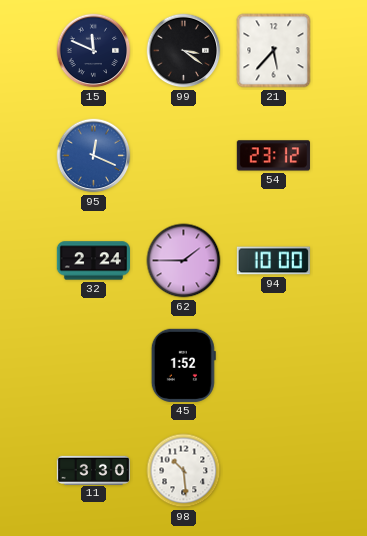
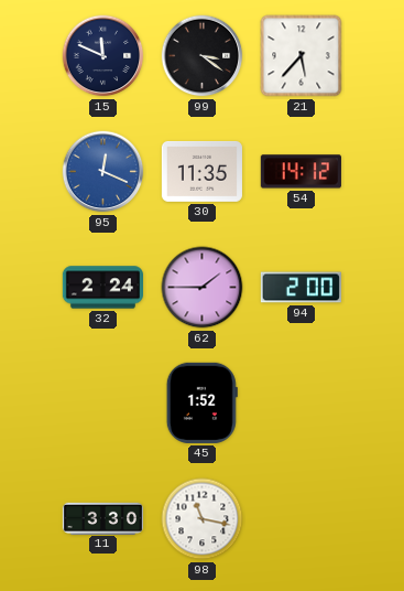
30: none -> 11:35 (201, 172)
54: 23:12 -> 14:12 (301, 172)
94: 10:00 -> 2:00 (301, 288)
98: 10:29 -> 11:17 (203, 519)
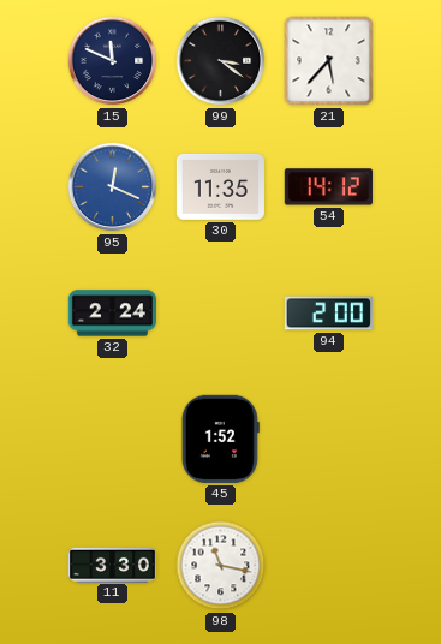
62: 1:45 -> none (203, 288)
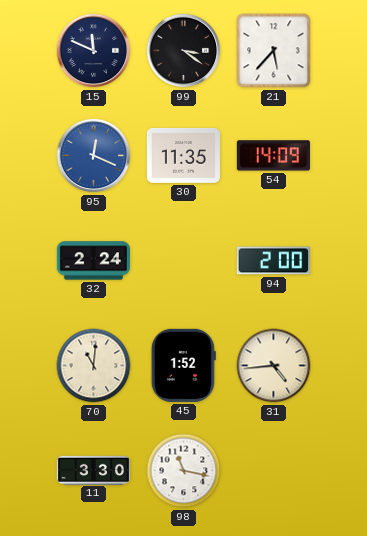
54: 14:12 -> 14:09 (273, 156)
70: none -> 11:01 (94, 366)
31: none -> 4:44 (274, 366)
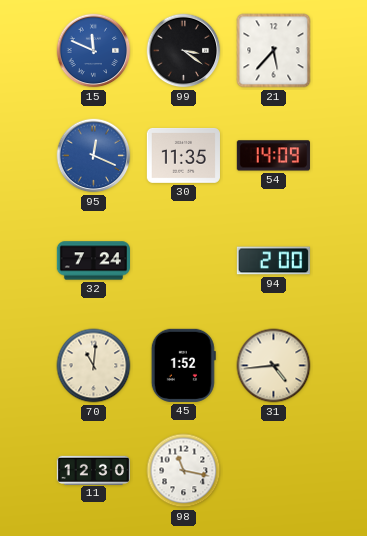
15 dial: navy -> blue (94, 51)
32: 2:24 -> 7:24 (93, 261)
11: 3:30 -> 12:30 (93, 470)
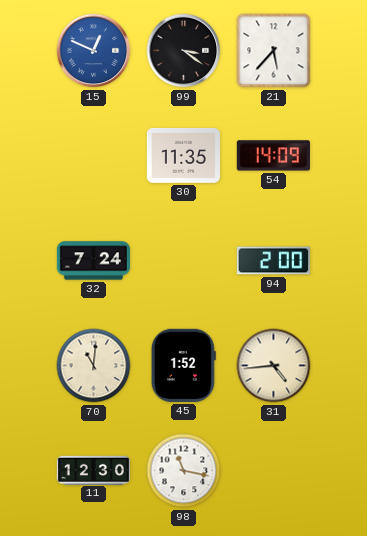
15: 11:49 -> 12:49 (94, 51)
95: 12:19 -> none (94, 156)
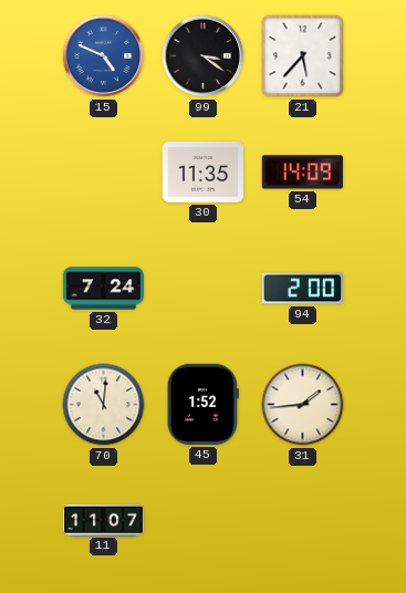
15: 12:49 -> 4:49 (104, 56)
31: 4:44 -> 1:44 (303, 405)
11: 12:30 -> 11:07 (103, 520)
98: 11:17 -> none (184, 471)
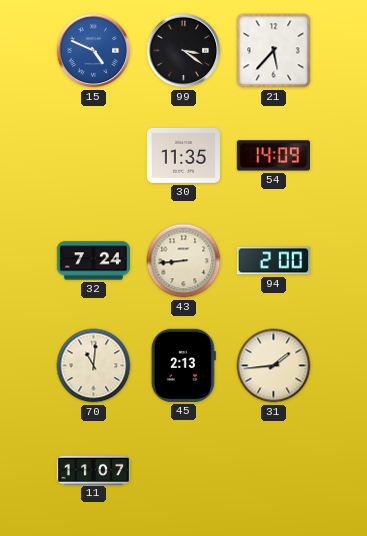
43: none -> 8:44 (184, 261)
45: 1:52 -> 2:13 (183, 365)
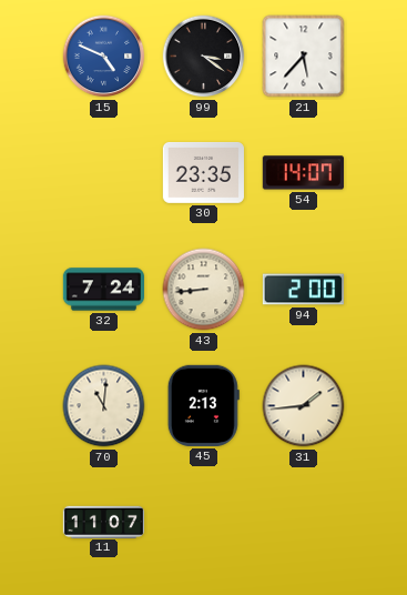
30: 11:35 -> 23:35 (203, 173)
54: 14:09 -> 14:07 (303, 173)
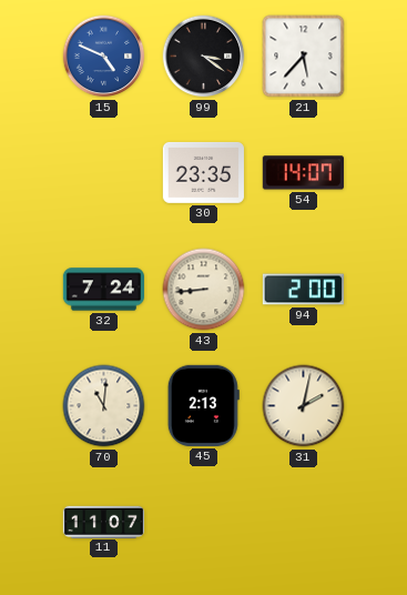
31: 1:44 -> 2:02 (304, 406)
